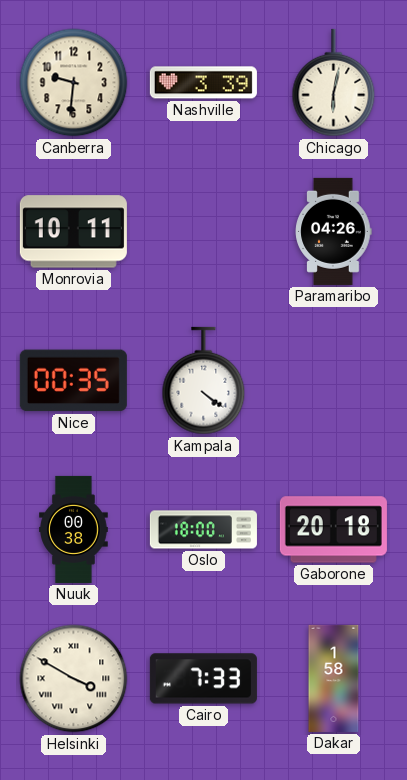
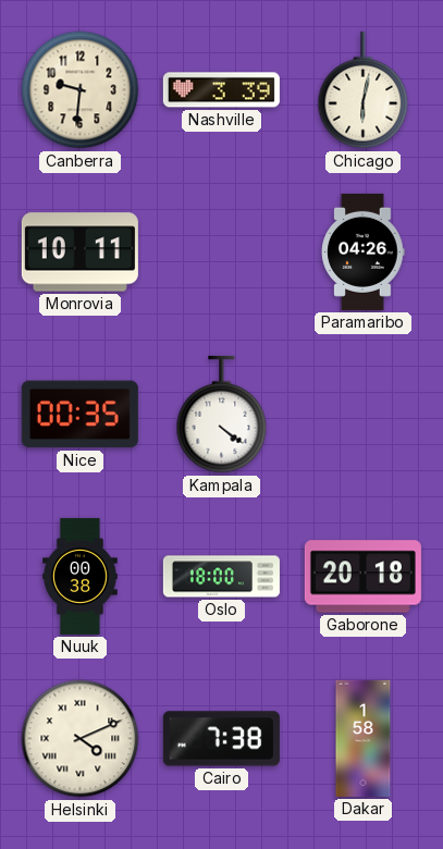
Helsinki: 3:50 -> 4:11 (81, 739)
Cairo: 7:33 -> 7:38 (221, 739)
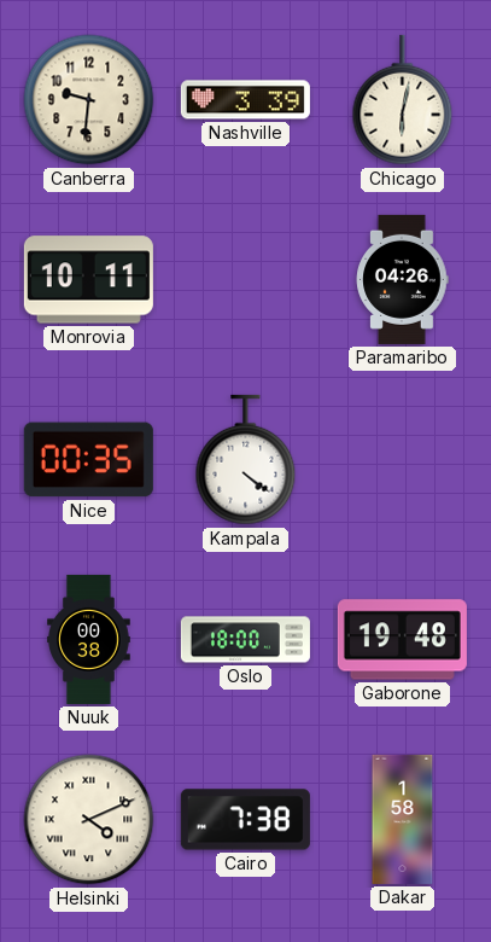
Gaborone: 20:18 -> 19:48 (402, 640)
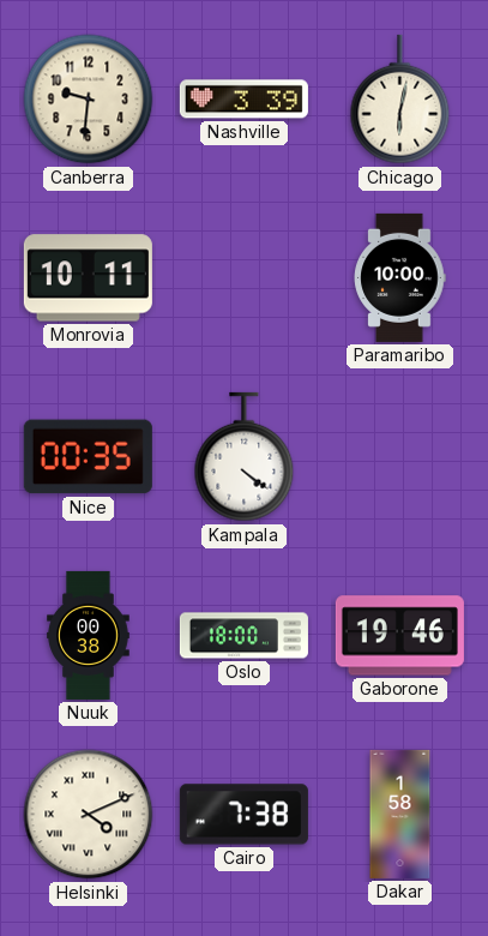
Paramaribo: 04:26 -> 10:00 (400, 277)
Gaborone: 19:48 -> 19:46 (399, 636)
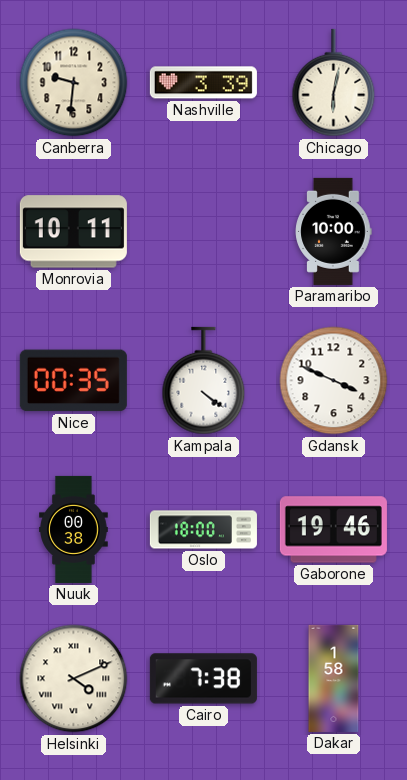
Gdansk: none -> 3:49 (334, 381)
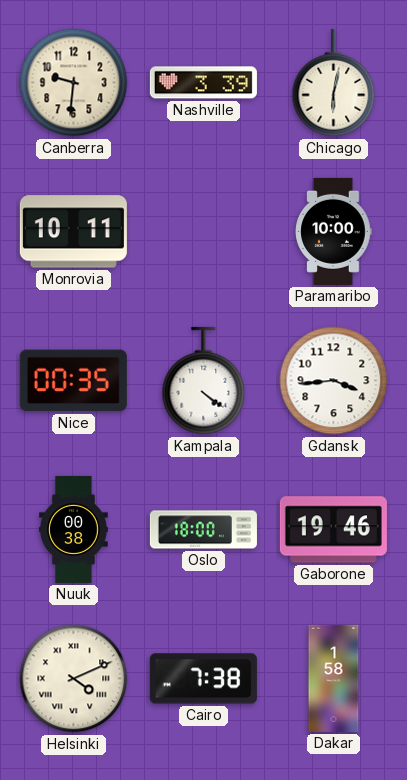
Gdansk: 3:49 -> 3:44 (334, 381)
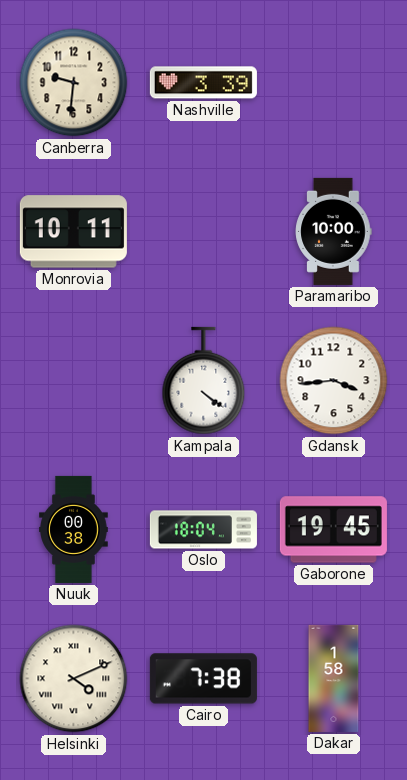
Chicago: 6:02 -> none (334, 83)
Nice: 00:35 -> none (73, 381)
Oslo: 18:00 -> 18:04 (203, 530)
Gaborone: 19:46 -> 19:45 (333, 530)
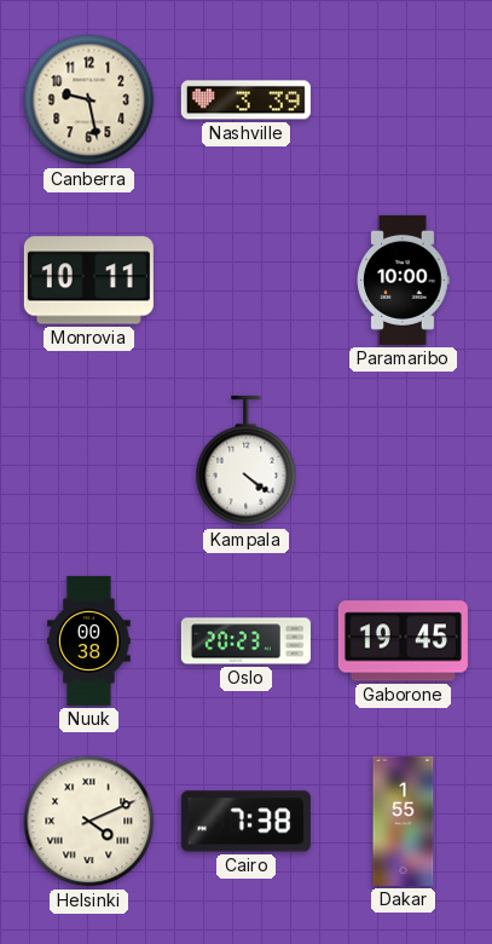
Canberra: 9:31 -> 9:28 (89, 100)
Gdansk: 3:44 -> none (334, 381)
Oslo: 18:04 -> 20:23 (245, 641)
Dakar: 1:58 -> 1:55 (404, 821)
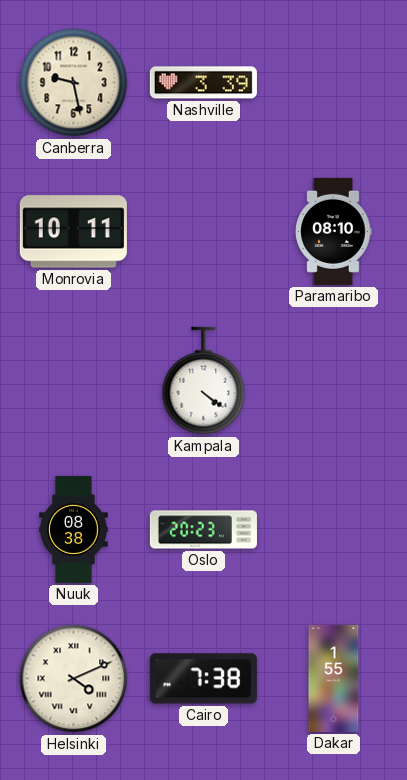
Paramaribo: 10:00 -> 08:10 (334, 231)
Nuuk: 00:38 -> 08:38 (74, 529)
Gaborone: 19:45 -> none (403, 641)
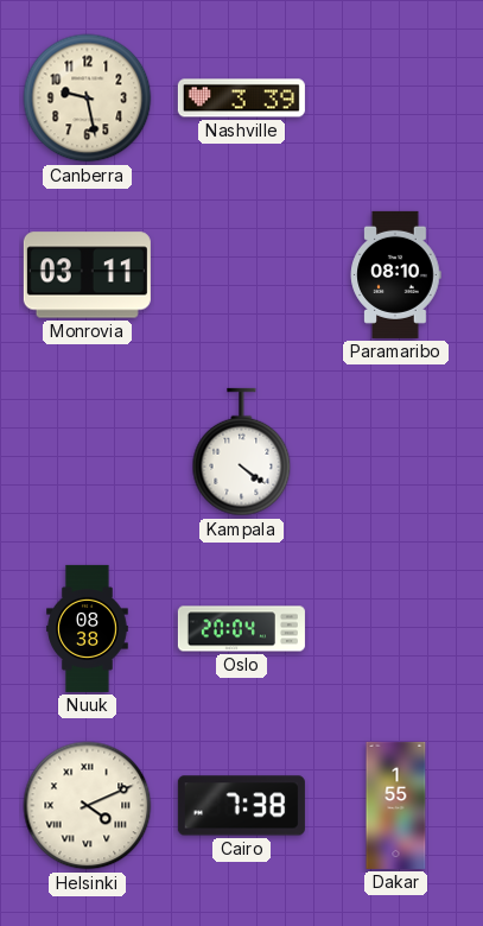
Monrovia: 10:11 -> 03:11 (87, 275)
Oslo: 20:23 -> 20:04 (241, 629)
